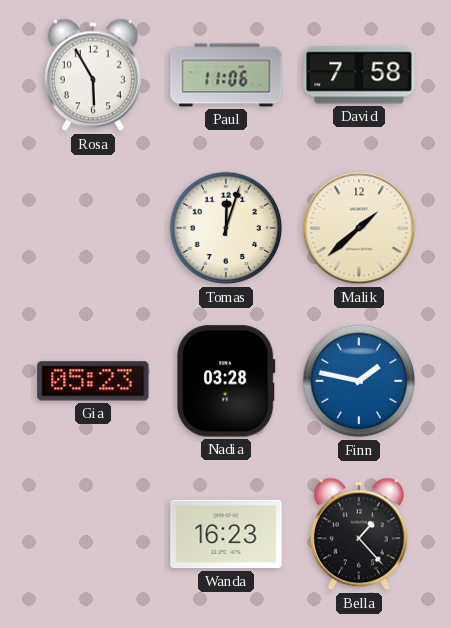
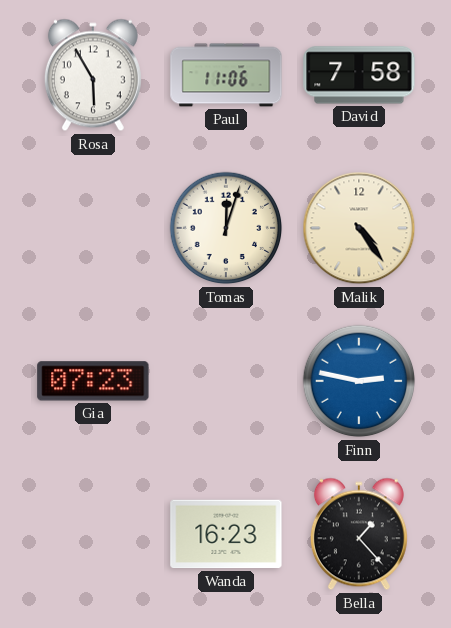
Malik: 1:38 -> 4:24 (359, 228)
Gia: 05:23 -> 07:23 (93, 381)
Nadia: 03:28 -> none (226, 381)
Finn: 1:47 -> 2:47 (359, 381)
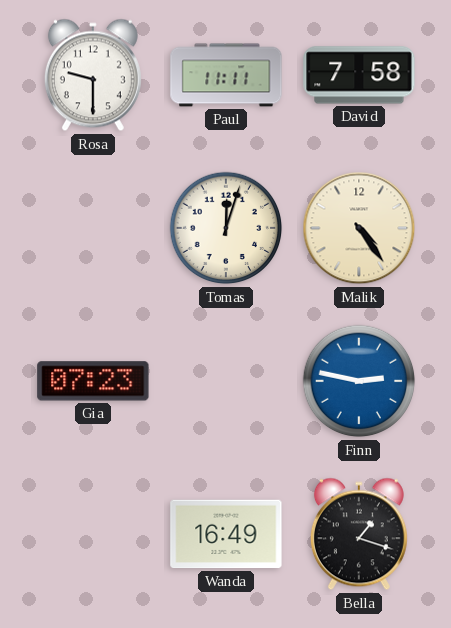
Rosa: 5:55 -> 9:30 (93, 75)
Paul: 11:06 -> 11:11 (226, 75)
Wanda: 16:23 -> 16:49 (226, 534)
Bella: 1:23 -> 1:18 (359, 534)
